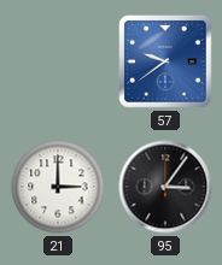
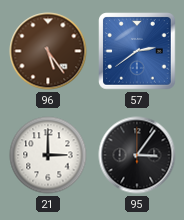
96: none -> 5:24 (48, 51)
57: 9:39 -> 2:39 (137, 51)
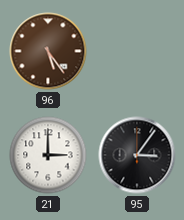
57: 2:39 -> none (137, 51)
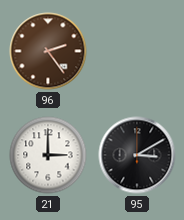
96: 5:24 -> 2:24 (48, 51)
95: 3:06 -> 3:10 (137, 155)
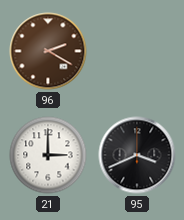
96: 2:24 -> 2:20 (48, 51)
95: 3:10 -> 3:41 (137, 155)
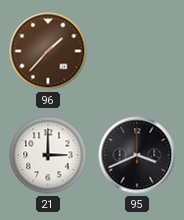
96: 2:20 -> 1:37 (48, 51)
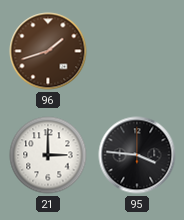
96: 1:37 -> 1:42 (48, 51)
95: 3:41 -> 3:46 (137, 155)
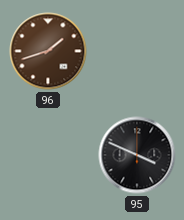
21: 3:00 -> none (48, 155)
95: 3:46 -> 3:49 (137, 155)
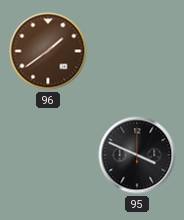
96: 1:42 -> 1:39 (48, 51)
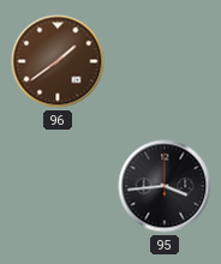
95: 3:49 -> 3:44 (165, 186)
